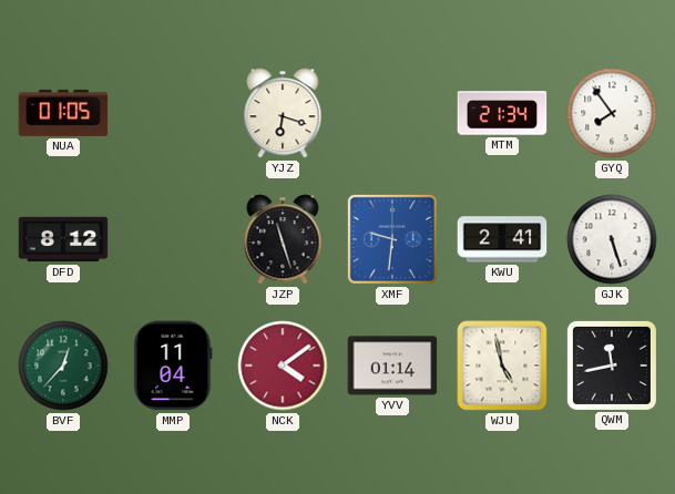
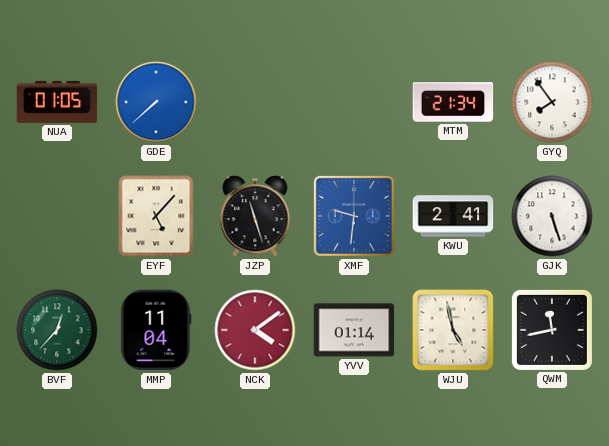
GDE: none -> 7:38 (156, 102)
YJZ: 6:18 -> none (283, 113)
DFD: 8:12 -> none (63, 239)
EYF: none -> 5:07 (156, 216)
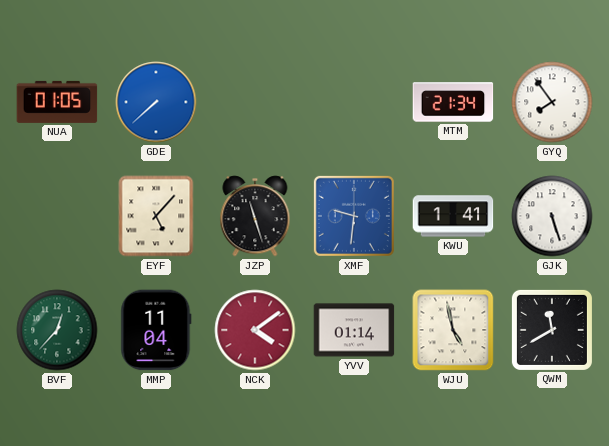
KWU: 2:41 -> 1:41 (453, 216)
QWM: 11:43 -> 11:40 (552, 330)
